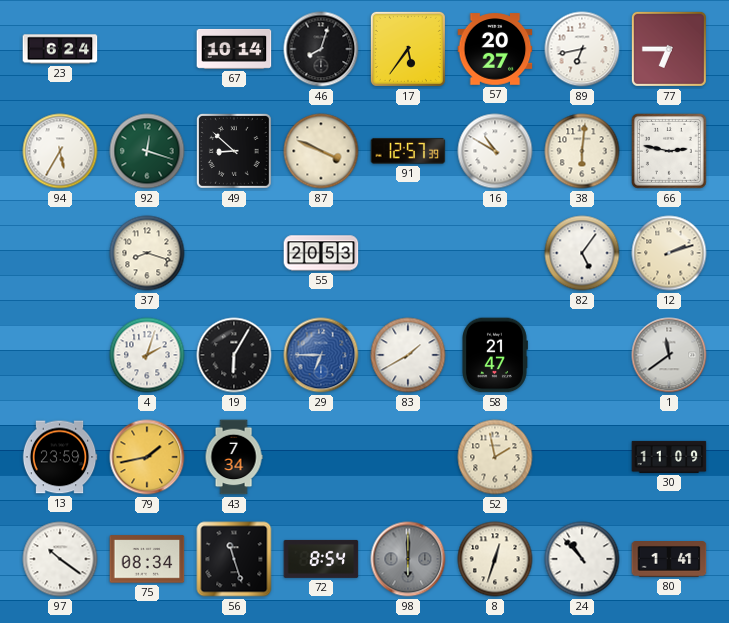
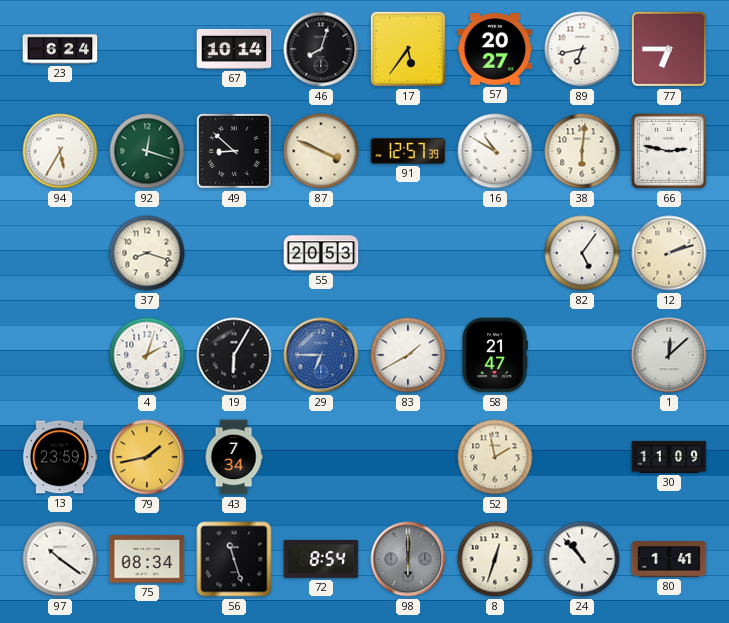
1: 11:39 -> 12:08 (669, 355)
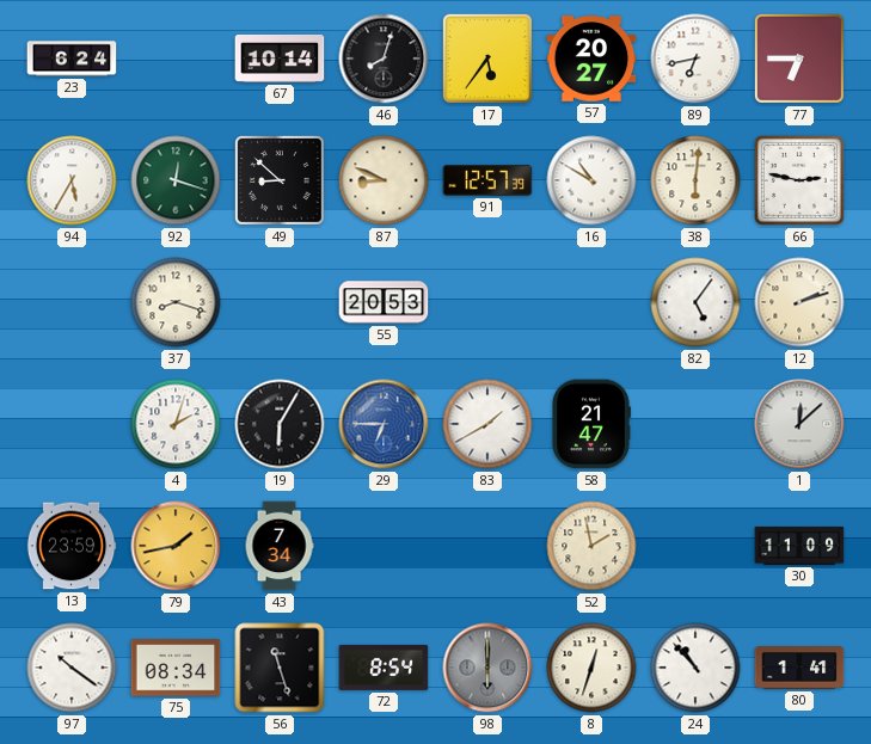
87: 3:49 -> 8:49 (384, 180)
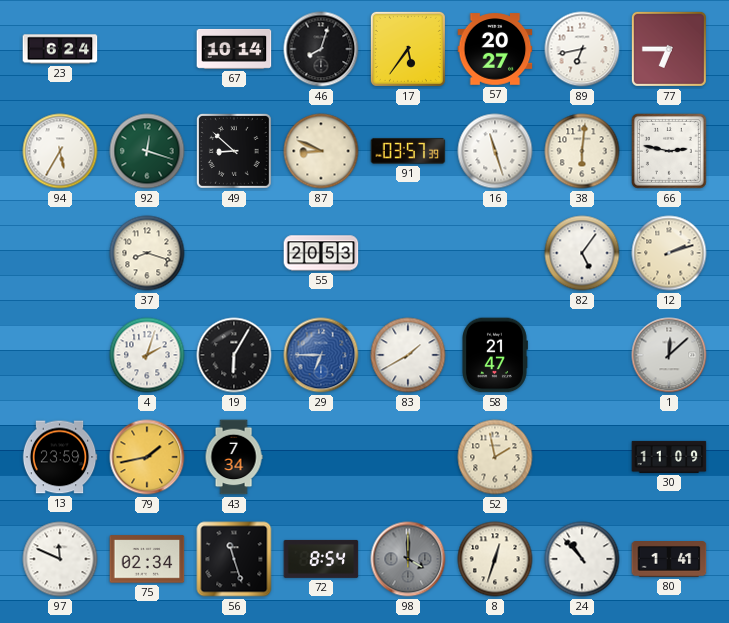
91: 12:57 -> 03:57 (408, 151)
16: 10:50 -> 11:27 (495, 151)
97: 10:21 -> 11:49 (60, 559)
75: 08:34 -> 02:34 (147, 559)
98: 6:00 -> 4:00 (408, 559)
